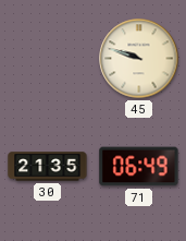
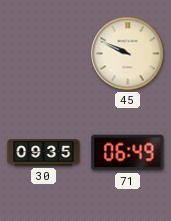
45: 9:48 -> 9:49 (128, 54)
30: 21:35 -> 09:35 (44, 153)
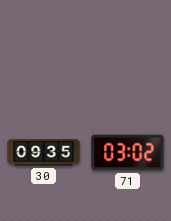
45: 9:49 -> none (128, 54)
71: 06:49 -> 03:02 (128, 153)
